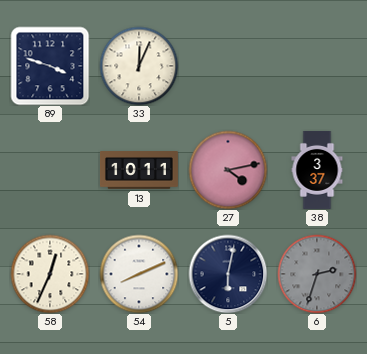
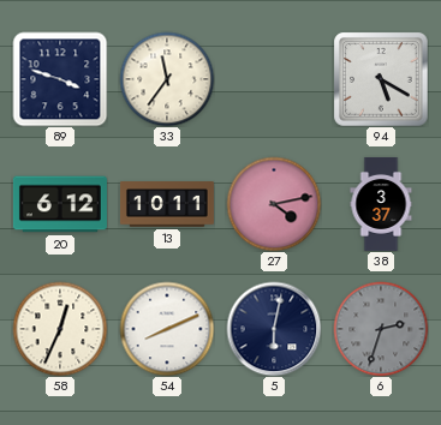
33: 12:04 -> 11:36 (167, 79)
94: none -> 5:20 (381, 79)
20: none -> 6:12 (60, 204)
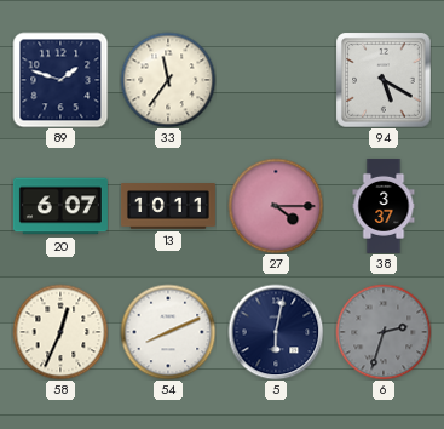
89: 3:48 -> 1:48 (60, 80)
20: 6:12 -> 6:07 (60, 206)
27: 4:13 -> 4:15 (276, 206)
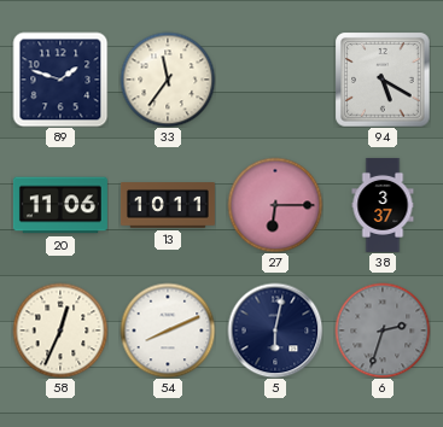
20: 6:07 -> 11:06 (60, 205)
27: 4:15 -> 6:15 (275, 205)
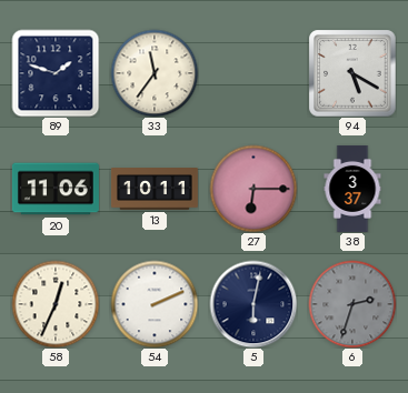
54: 8:11 -> 2:11 (155, 304)
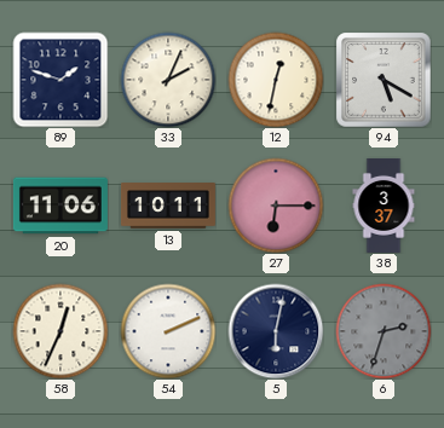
33: 11:36 -> 2:04 (168, 80)
12: none -> 12:32 (276, 80)
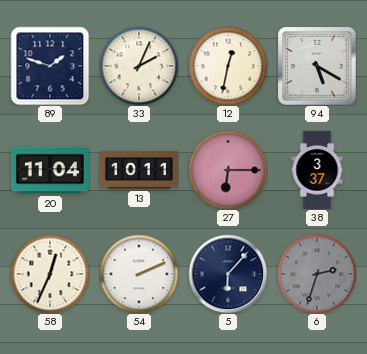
20: 11:06 -> 11:04 (50, 170)
5: 6:02 -> 6:07 (228, 274)
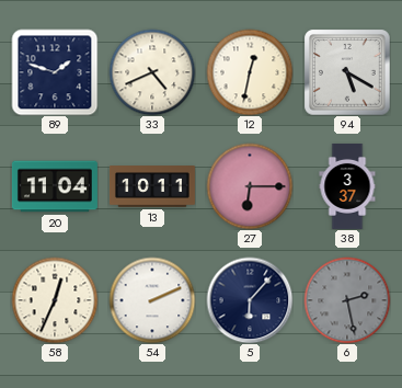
33: 2:04 -> 4:41 (152, 72)
6: 2:33 -> 2:28 (347, 300)
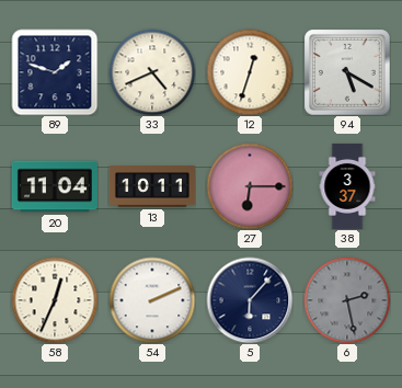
12: 12:32 -> 12:33 (250, 72)
